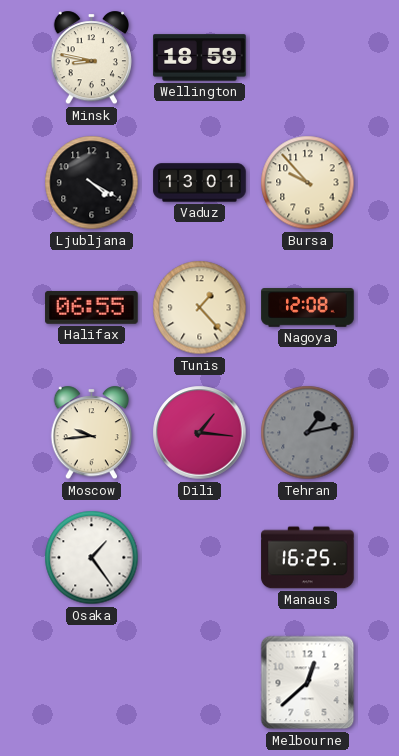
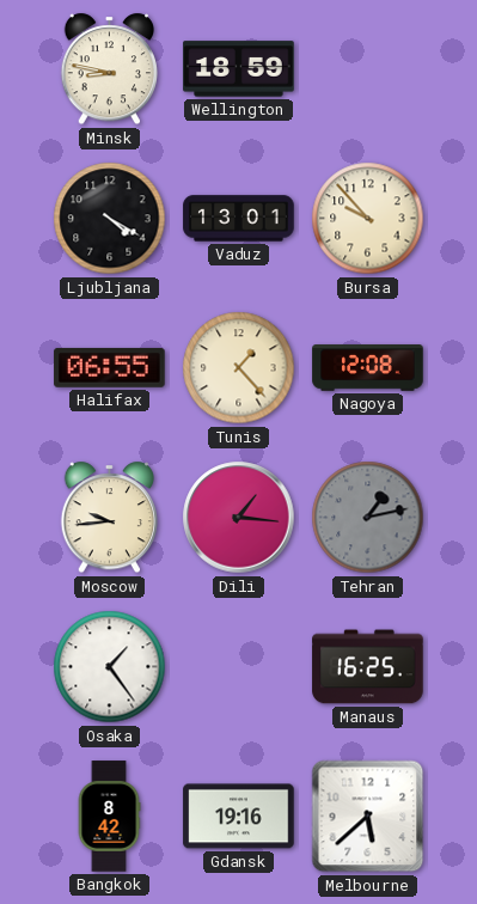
Bangkok: none -> 8:42 (109, 817)
Gdansk: none -> 19:16 (239, 817)
Melbourne: 12:38 -> 5:38 (368, 817)
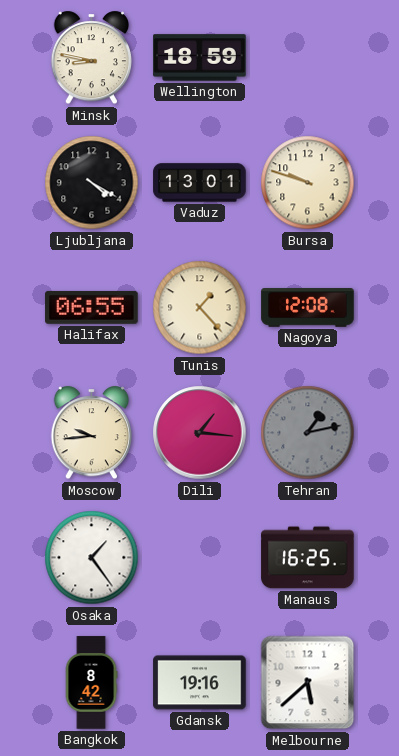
Bursa: 9:53 -> 9:48 (308, 183)
